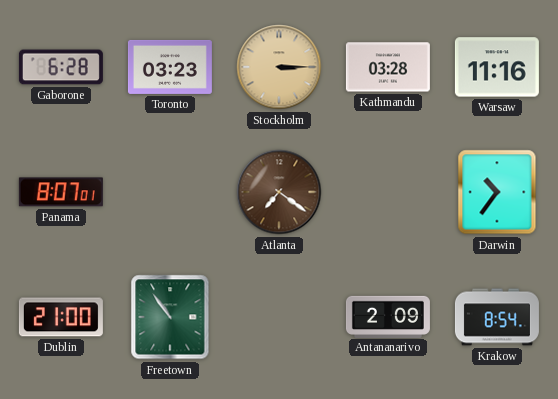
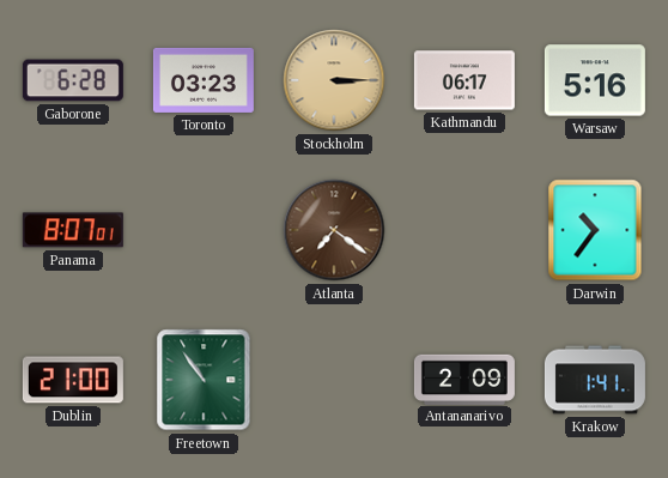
Kathmandu: 03:28 -> 06:17 (464, 80)
Warsaw: 11:16 -> 5:16 (595, 80)
Krakow: 8:54 -> 1:41 (595, 380)
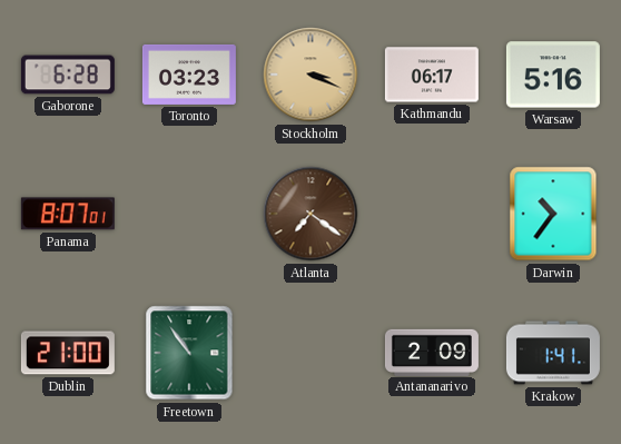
Stockholm: 3:15 -> 3:19 (310, 75)
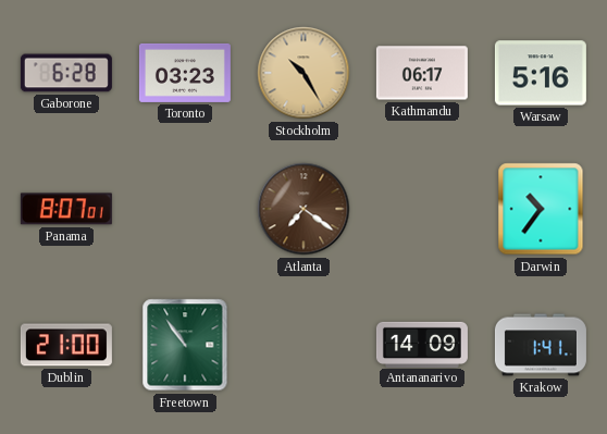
Stockholm: 3:19 -> 10:25 (303, 73)
Antananarivo: 2:09 -> 14:09 (422, 344)
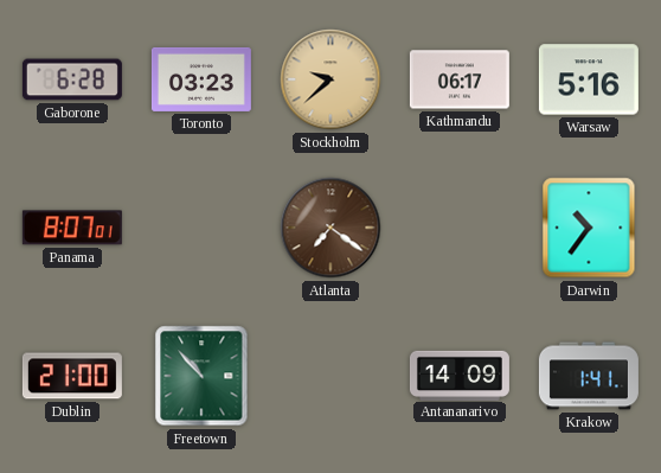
Stockholm: 10:25 -> 9:38 (330, 79)
Freetown: 10:54 -> 10:53 (201, 376)
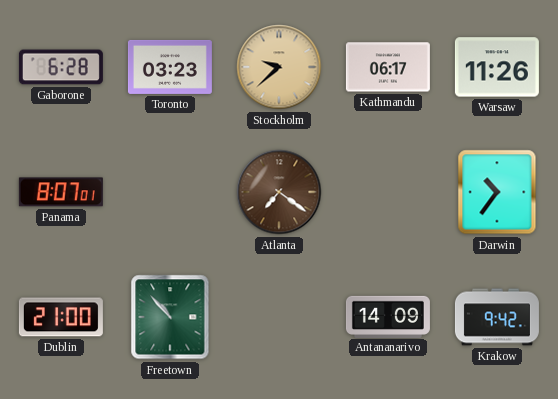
Warsaw: 5:16 -> 11:26 (497, 67)
Krakow: 1:41 -> 9:42 (497, 317)
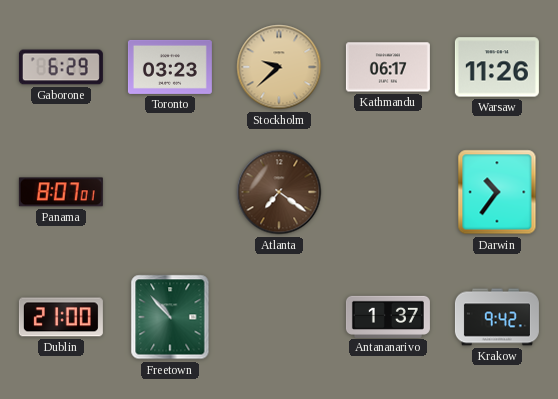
Gaborone: 6:28 -> 6:29 (61, 67)
Antananarivo: 14:09 -> 1:37 (388, 316)
